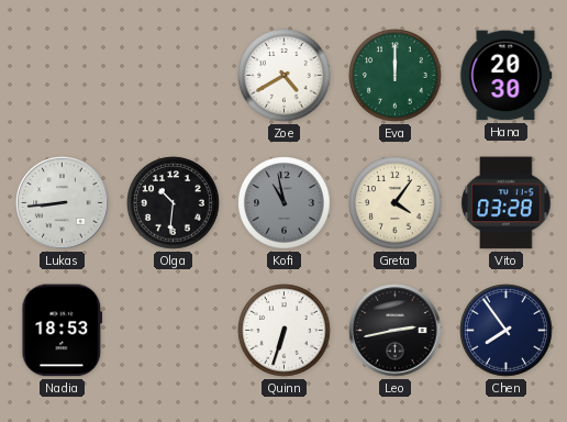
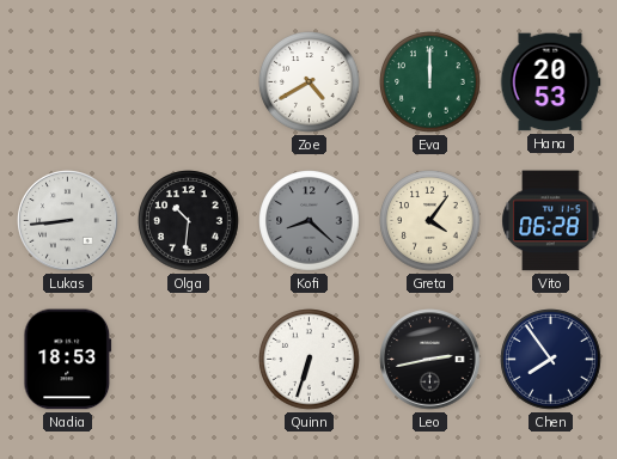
Hana: 20:30 -> 20:53 (550, 82)
Kofi: 10:58 -> 8:22 (310, 221)
Vito: 03:28 -> 06:28 (551, 221)
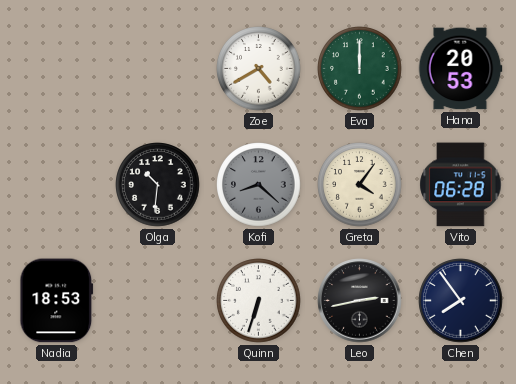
Lukas: 8:44 -> none (68, 221)
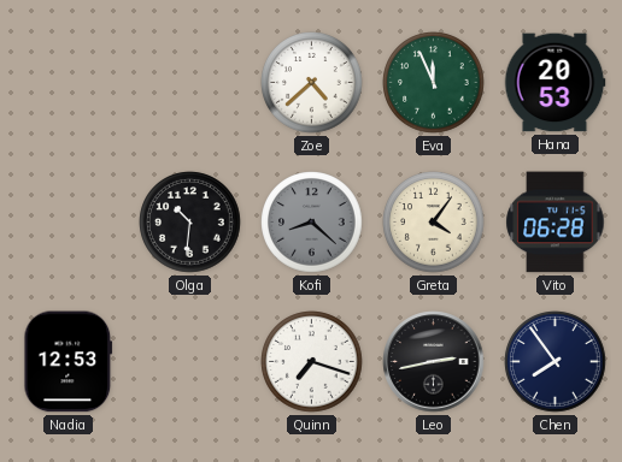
Zoe: 4:40 -> 4:38 (312, 83)
Eva: 12:00 -> 11:56 (434, 83)
Nadia: 18:53 -> 12:53 (69, 362)
Quinn: 6:33 -> 7:18 (312, 362)
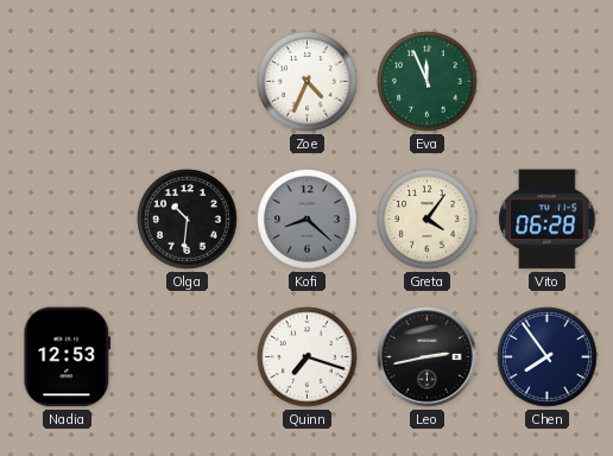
Zoe: 4:38 -> 4:34 (308, 82)
Hana: 20:53 -> none (554, 83)
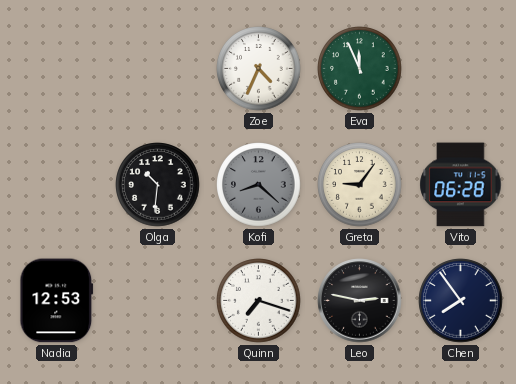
Greta: 4:06 -> 9:06 (360, 185)
Leo: 2:43 -> 2:47 (360, 301)
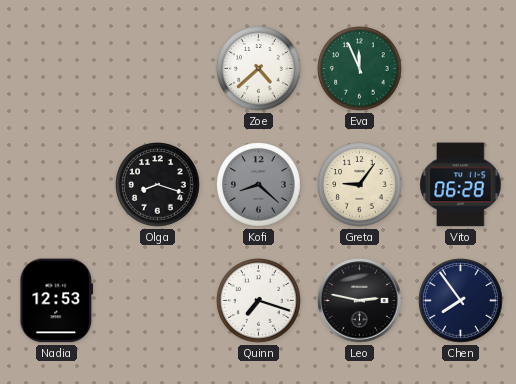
Zoe: 4:34 -> 4:38 (259, 69)
Olga: 10:31 -> 8:18 (158, 185)
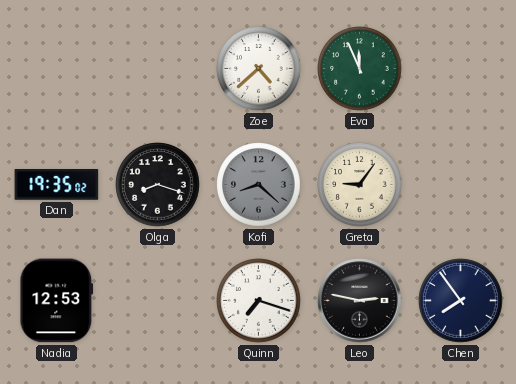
Dan: none -> 19:35 (57, 185)
Vito: 06:28 -> none (461, 185)
